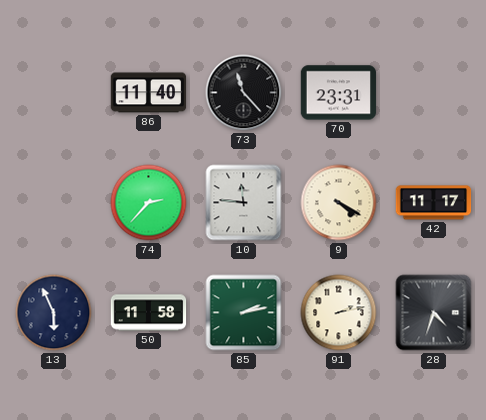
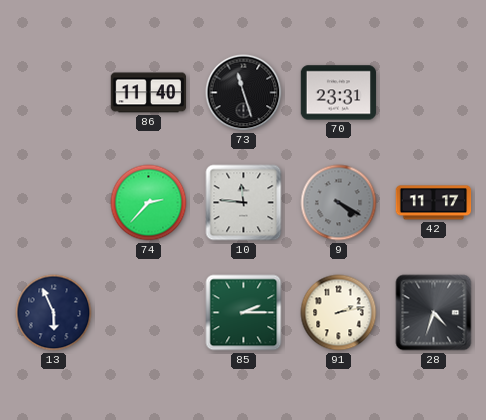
73: 11:23 -> 11:27 (244, 93)
9 dial: cream -> grey (339, 203)
50: 11:58 -> none (149, 313)
85: 2:13 -> 2:15 (244, 313)
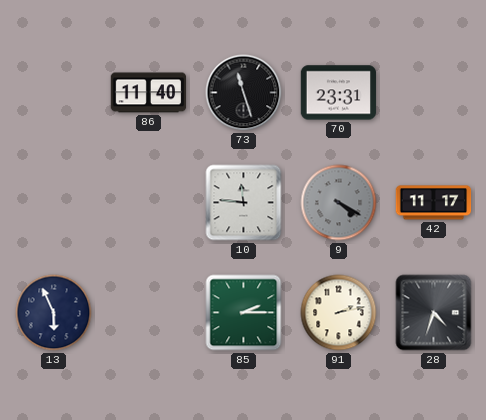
74: 2:37 -> none (149, 203)
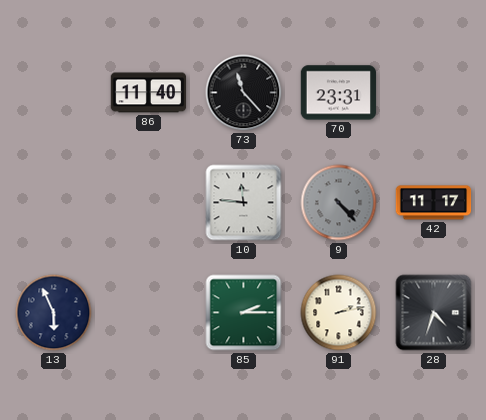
73: 11:27 -> 11:23 (244, 93)
9: 4:20 -> 4:23 (339, 203)
